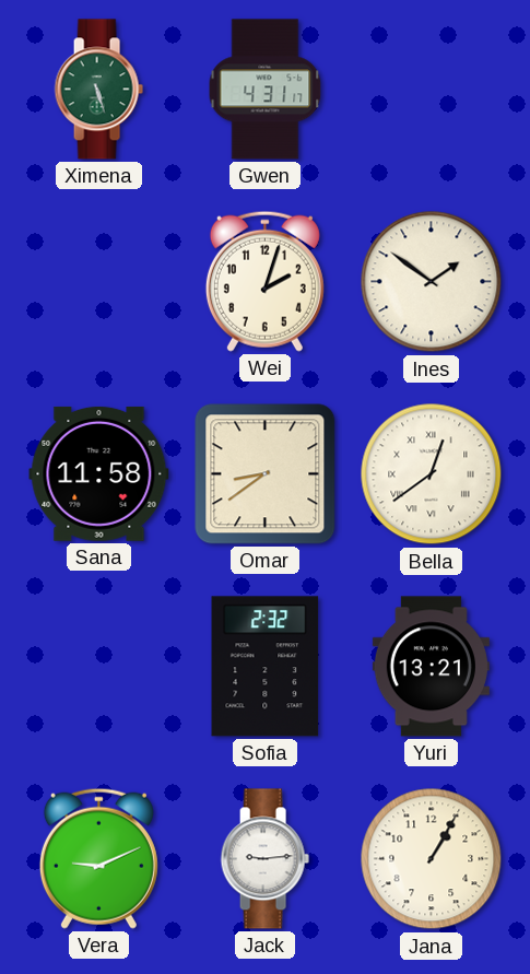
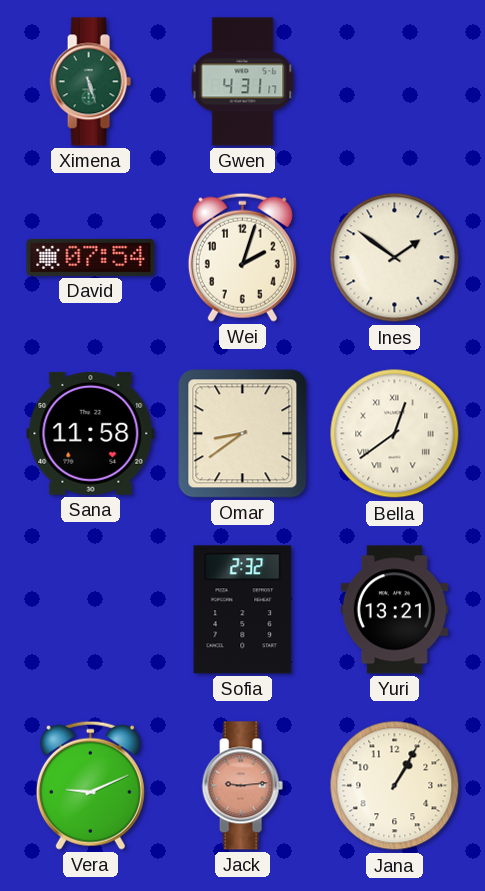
David: none -> 07:54 (91, 257)
Jack dial: white -> salmon (242, 786)
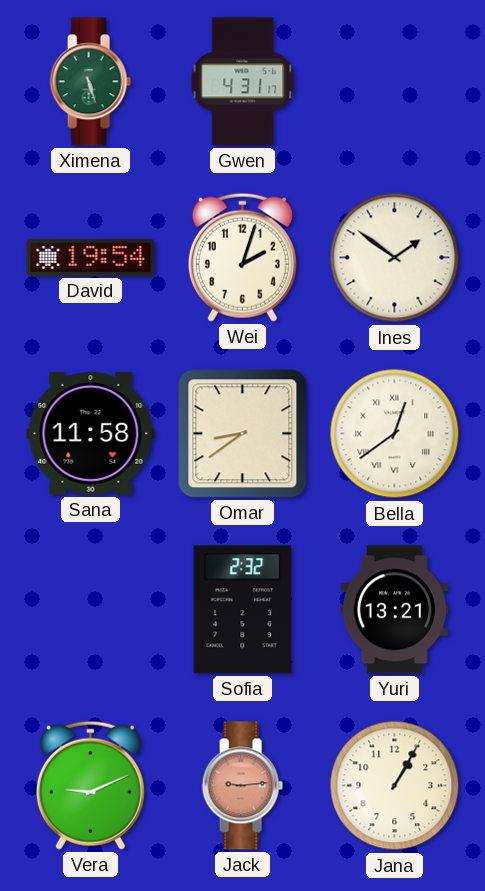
David: 07:54 -> 19:54 (91, 257)
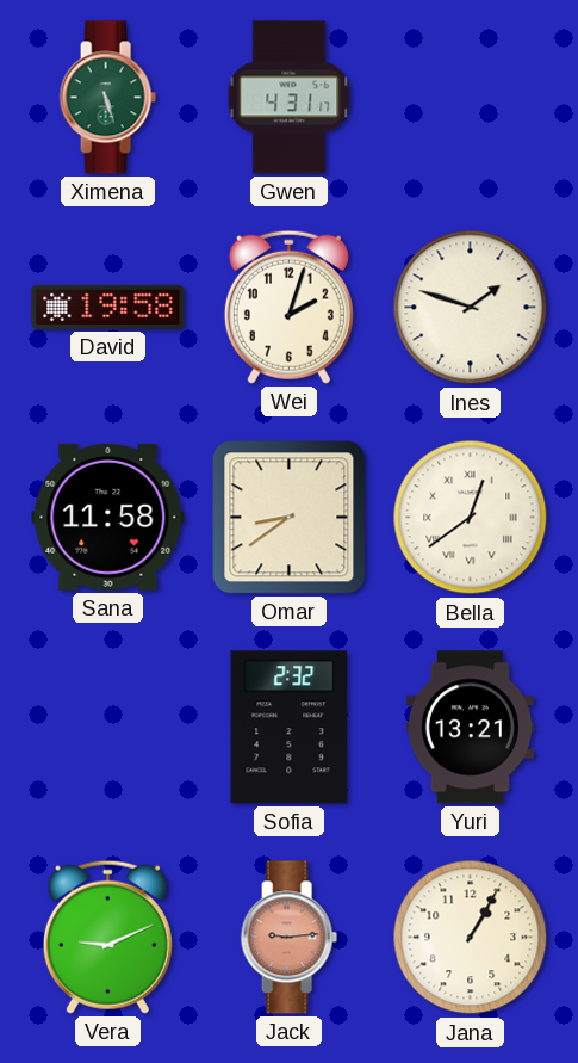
David: 19:54 -> 19:58 (108, 307)
Ines: 1:51 -> 1:48 (471, 308)
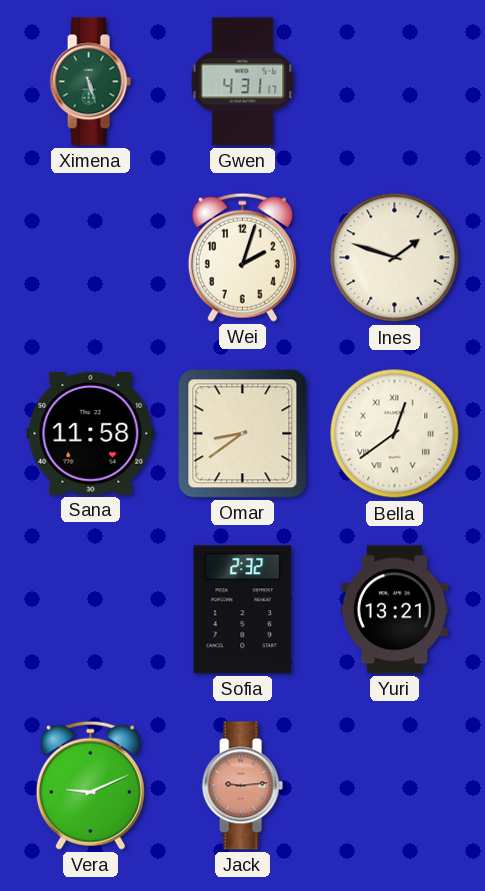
David: 19:58 -> none (108, 307)
Jana: 1:05 -> none (471, 938)
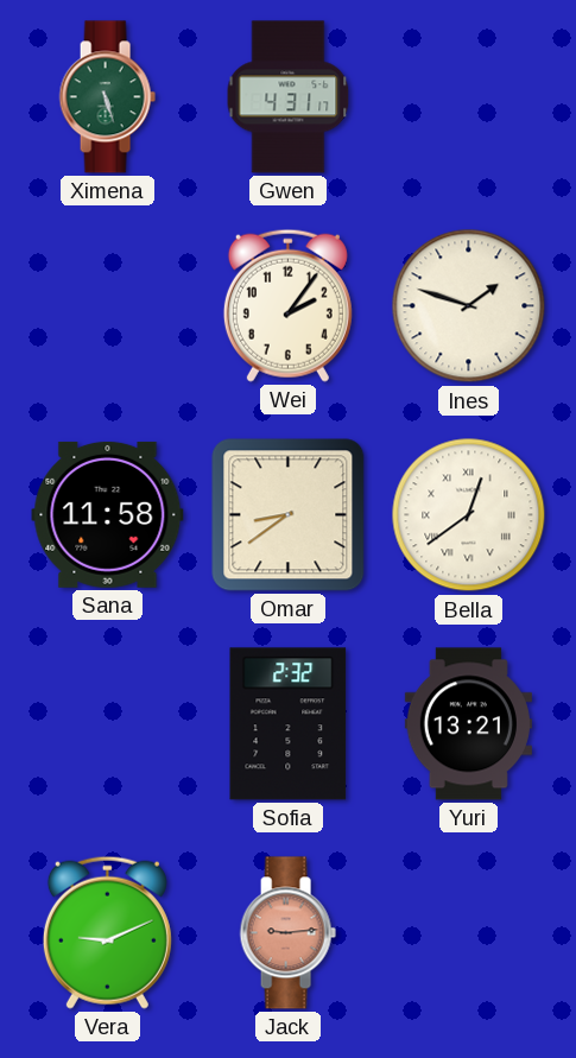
Wei: 2:03 -> 2:06 (287, 305)
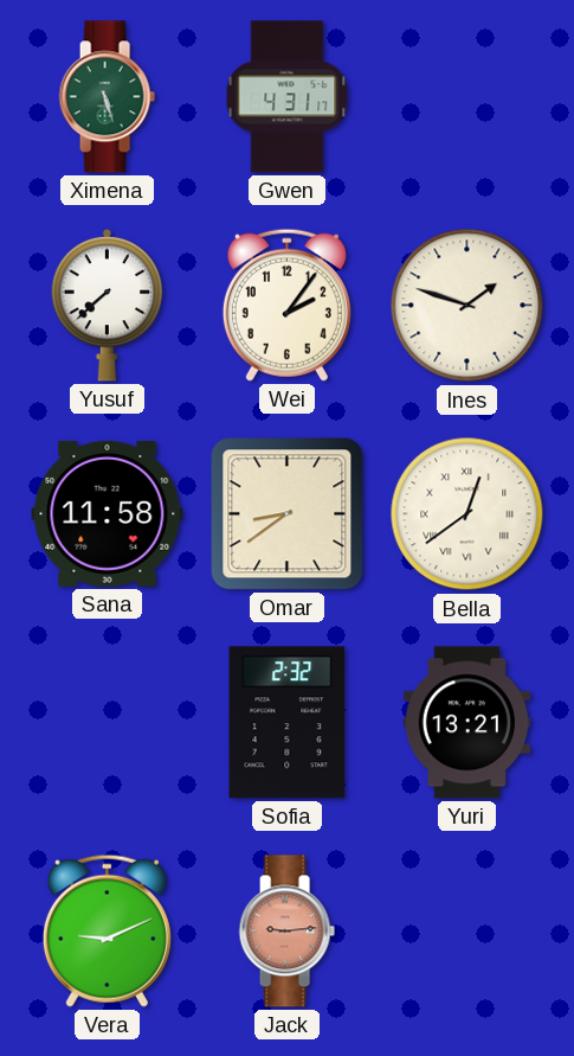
Yusuf: none -> 7:38 (108, 305)
